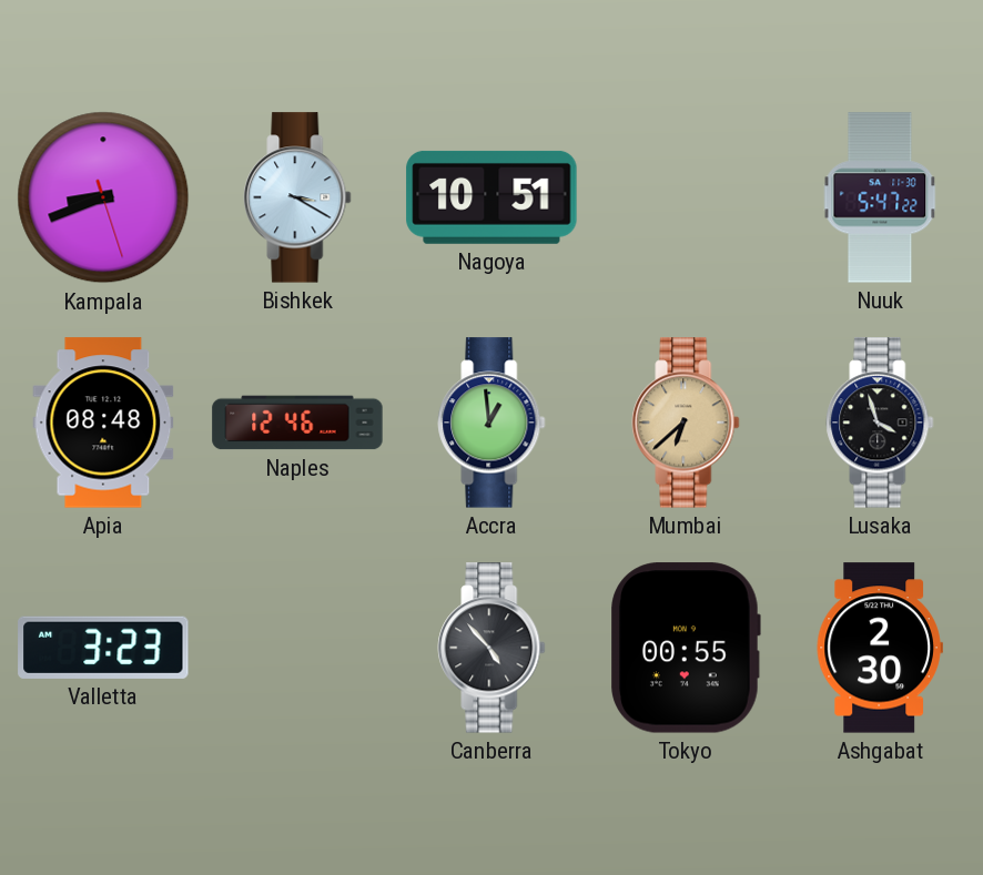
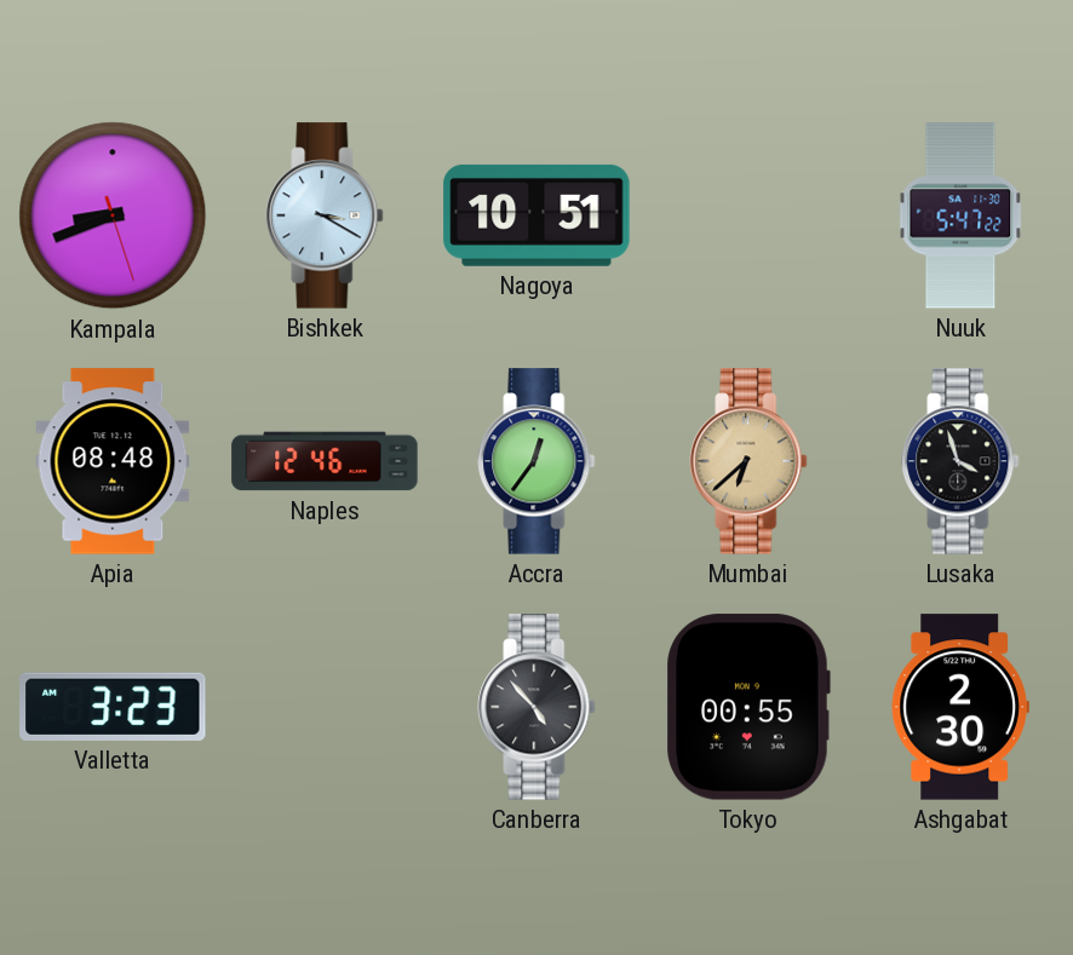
Accra: 12:59 -> 12:36 (536, 461)
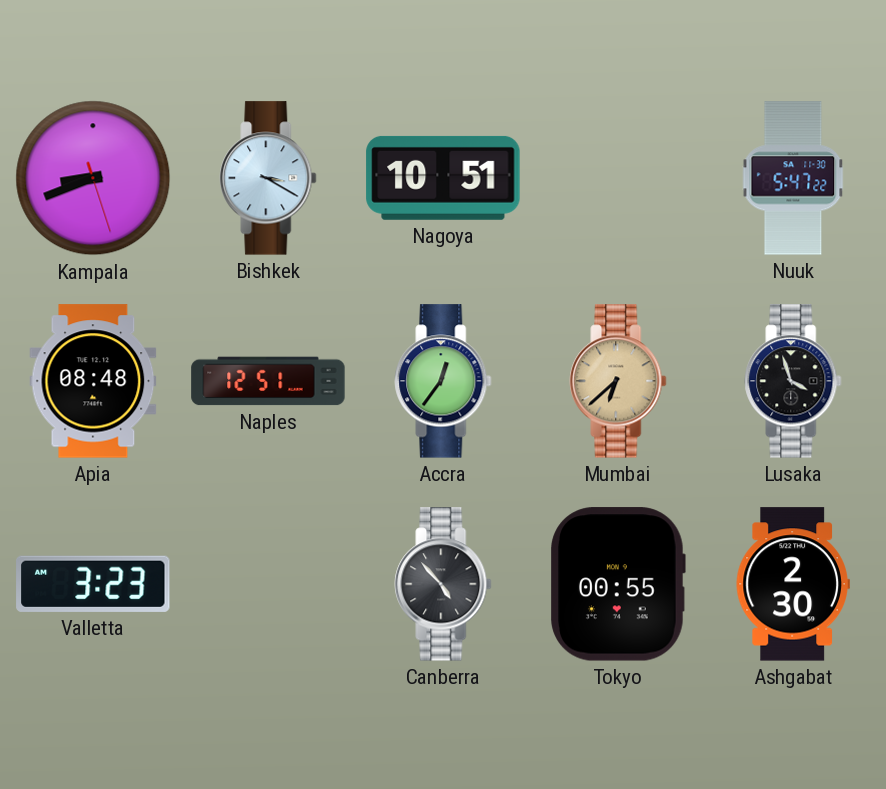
Naples: 12:46 -> 12:51 (268, 381)
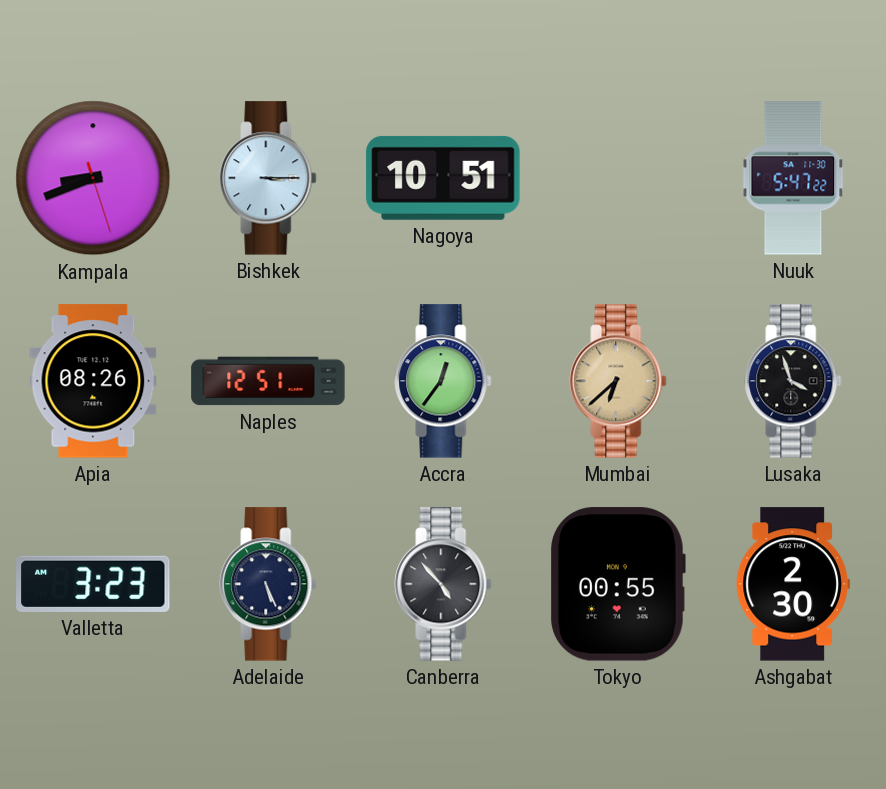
Bishkek: 3:20 -> 3:15 (268, 178)
Apia: 08:48 -> 08:26 (93, 381)
Adelaide: none -> 5:26 (268, 584)
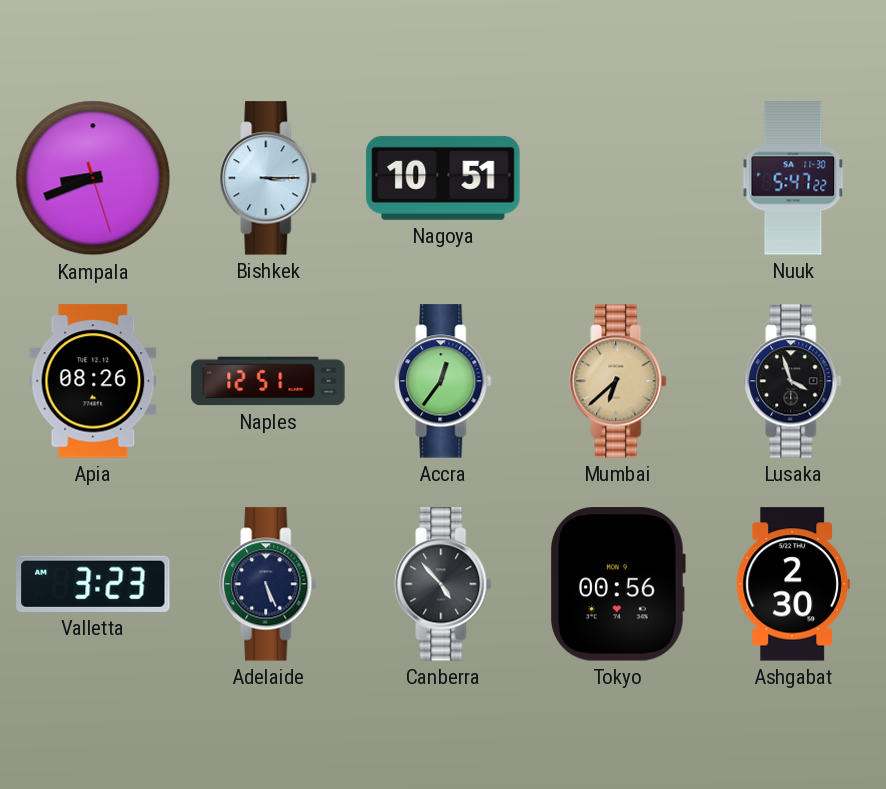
Tokyo: 00:55 -> 00:56 (618, 584)
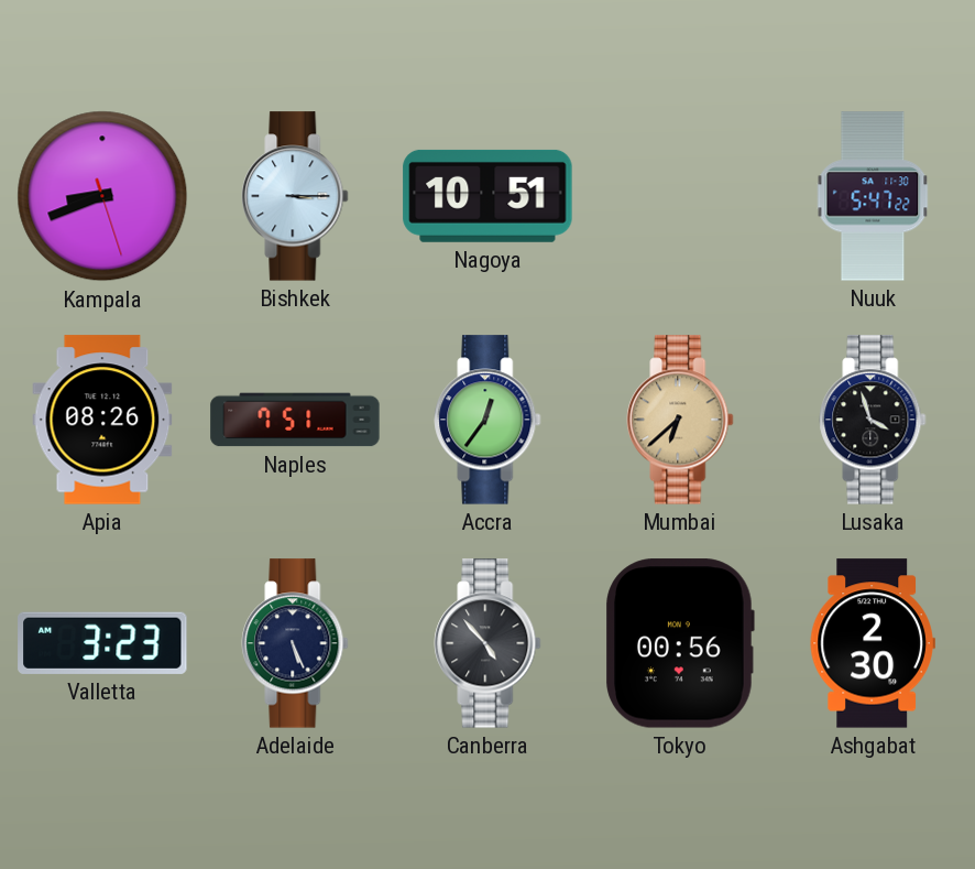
Naples: 12:51 -> 7:51 (295, 420)
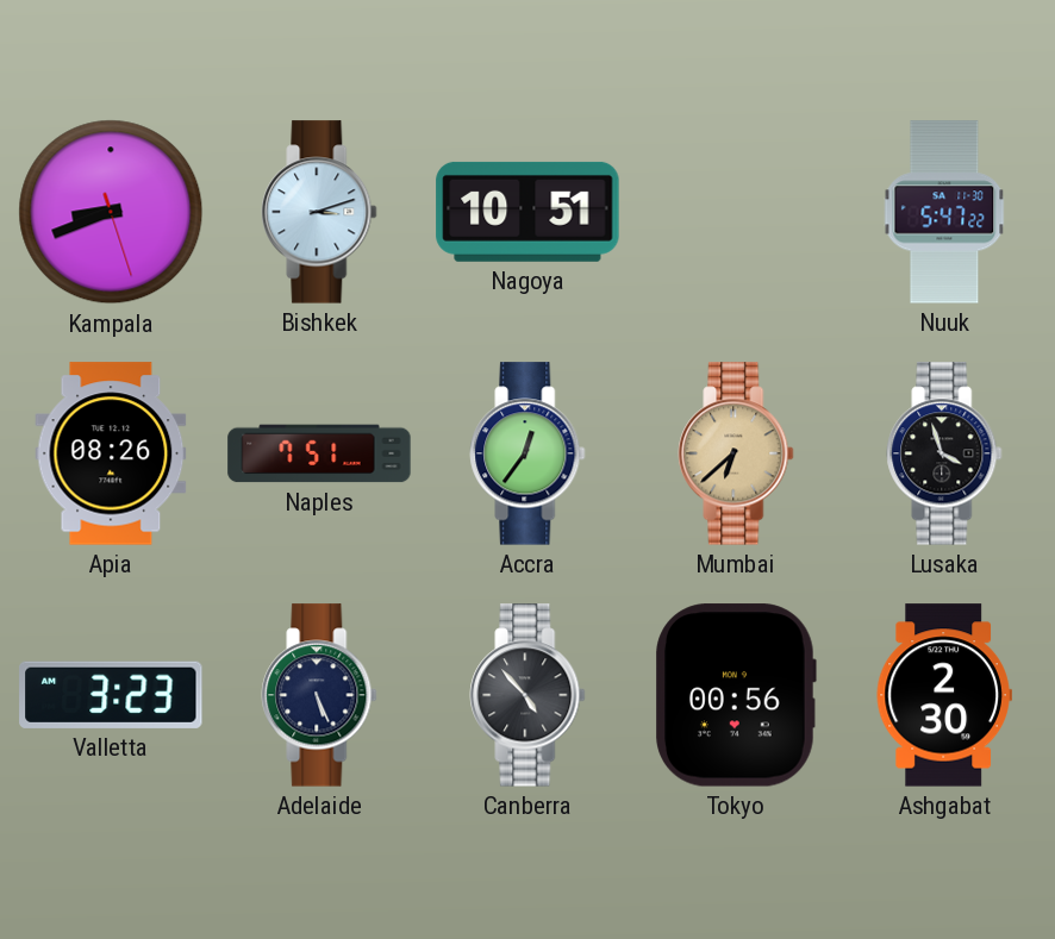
Bishkek: 3:15 -> 3:12 (319, 212)
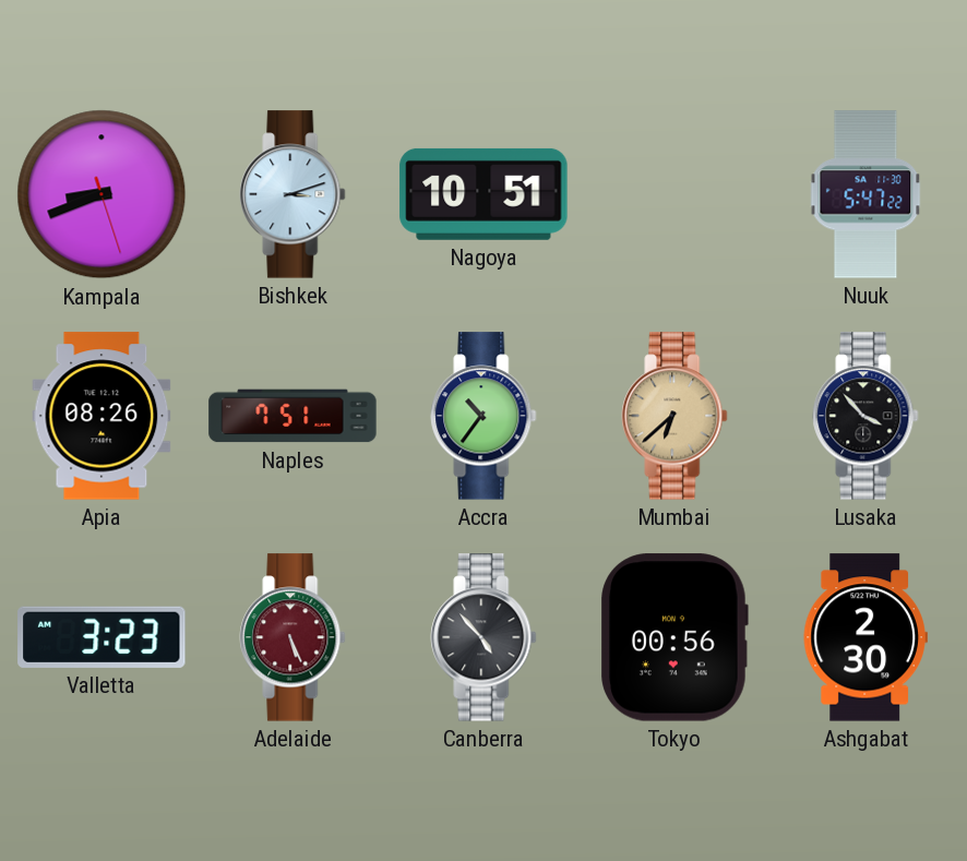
Accra: 12:36 -> 10:36 (484, 416)
Lusaka: 3:57 -> 3:53 (865, 416)
Adelaide dial: navy -> burgundy (293, 637)
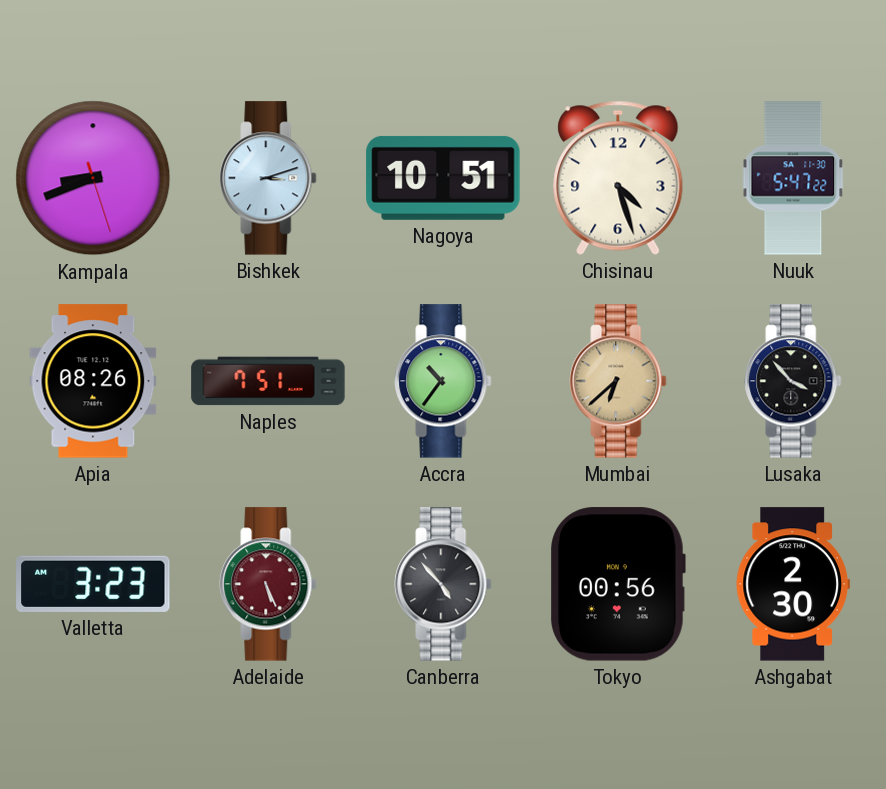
Chisinau: none -> 4:27 (618, 178)
